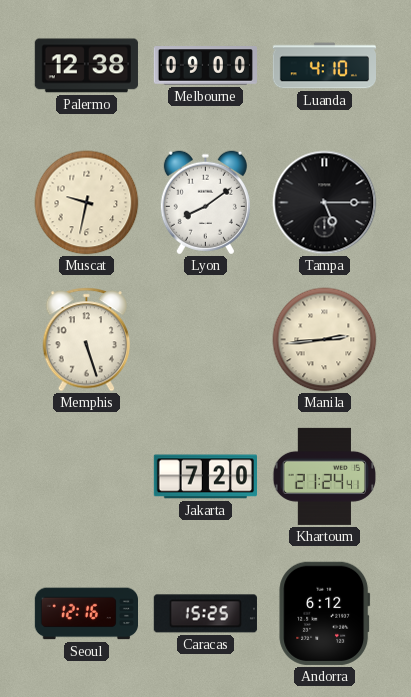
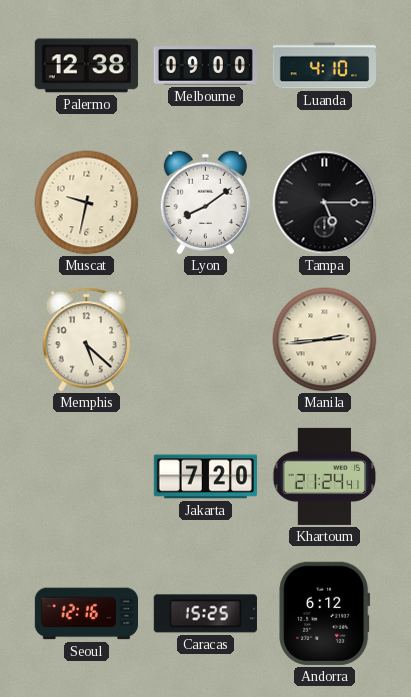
Memphis: 5:27 -> 5:22 (87, 340)
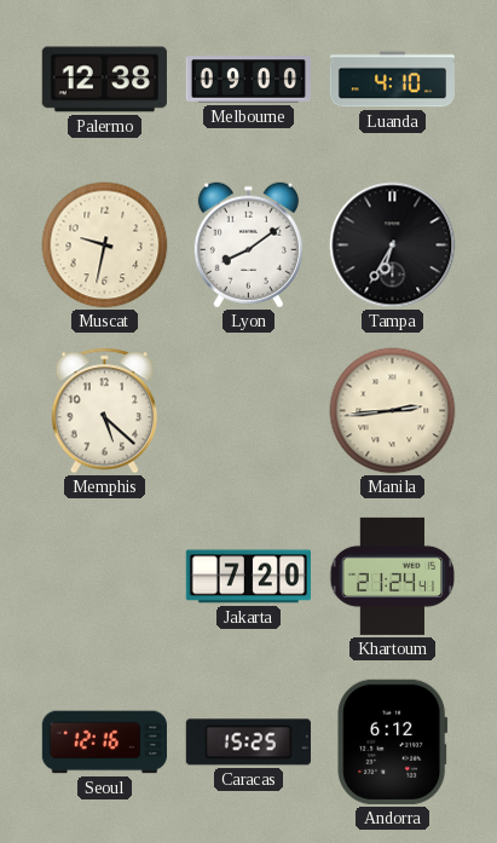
Tampa: 5:15 -> 6:35 (393, 246)
